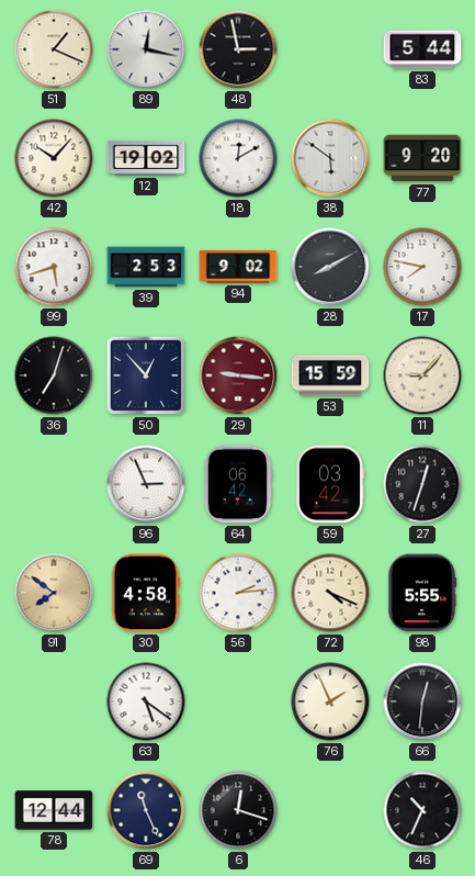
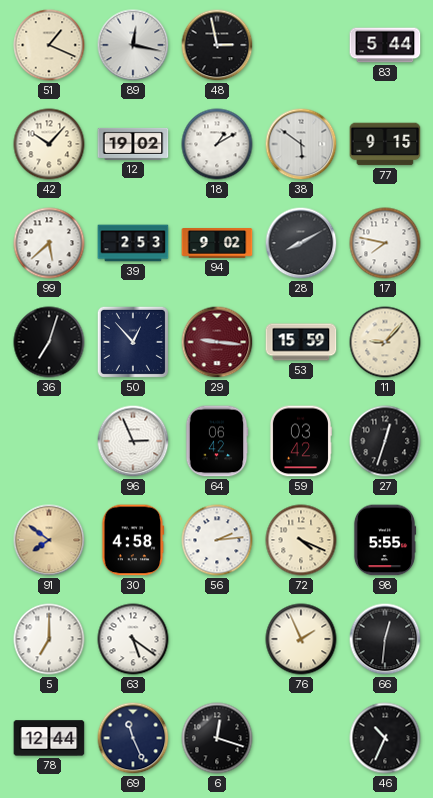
18: 12:10 -> 1:10 (217, 144)
77: 9:20 -> 9:15 (385, 144)
99: 5:42 -> 5:38 (49, 243)
5: none -> 7:00 (49, 639)
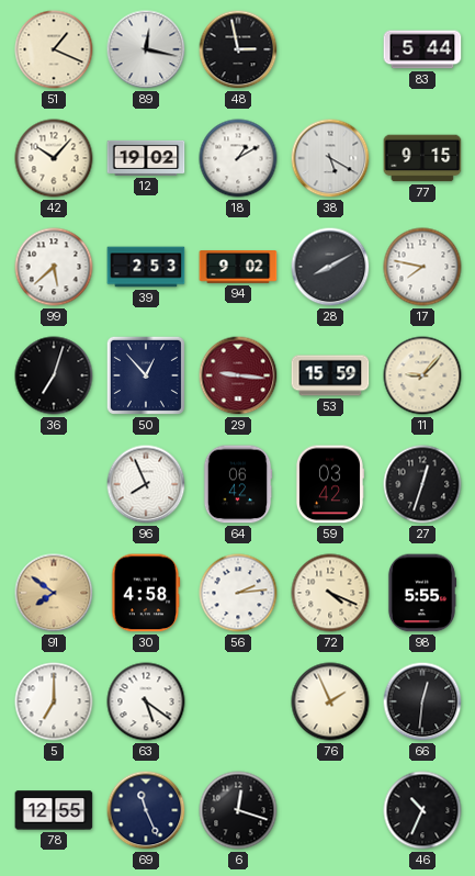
38: 5:51 -> 5:20 (330, 158)
96: 2:56 -> 7:56 (146, 484)
78: 12:44 -> 12:55 (54, 810)
